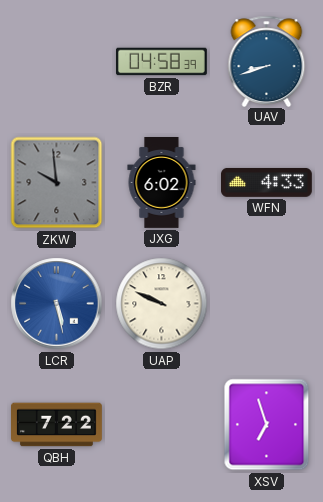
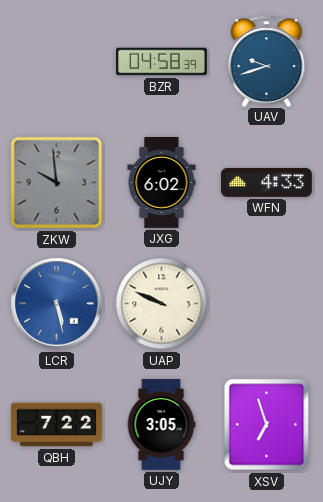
UAV: 8:42 -> 9:42 (267, 61)
UJY: none -> 3:05 (161, 425)
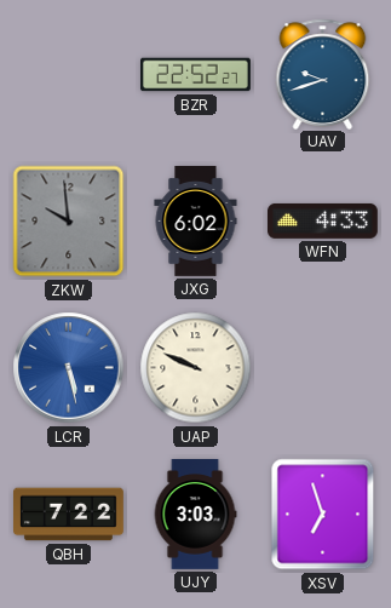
BZR: 04:58 -> 22:52 (196, 75)
UJY: 3:05 -> 3:03 (195, 515)
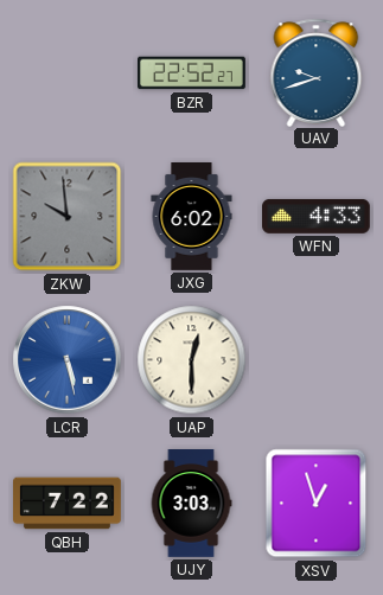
UAP: 9:49 -> 12:30 (192, 360)
XSV: 6:57 -> 12:57 (317, 504)
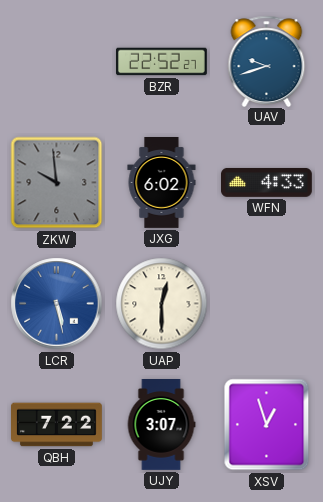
UJY: 3:03 -> 3:07 (161, 425)
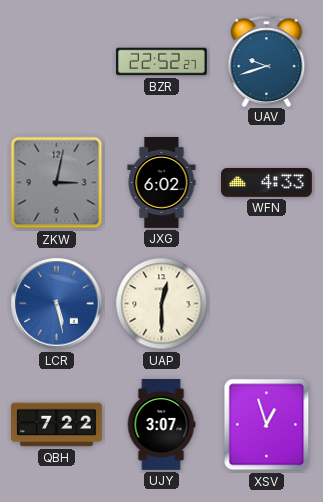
ZKW: 9:59 -> 3:02 (57, 183)
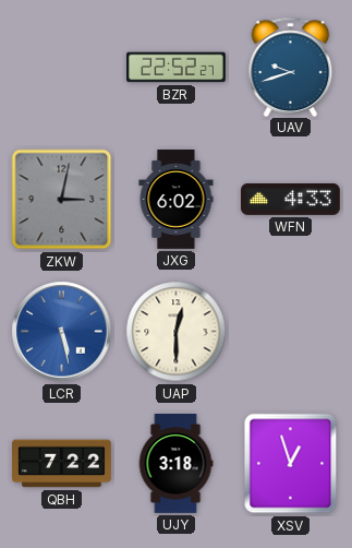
UJY: 3:07 -> 3:18 (175, 464)
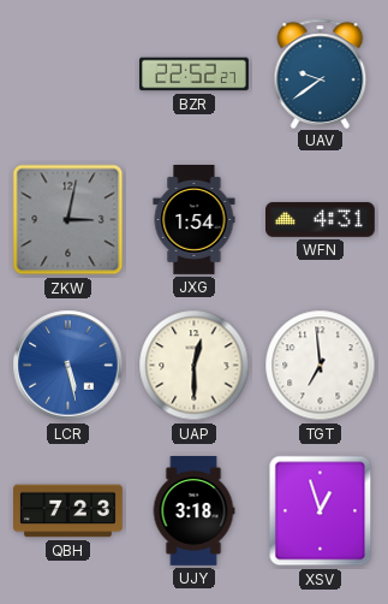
UAV: 9:42 -> 9:39 (321, 73)
JXG: 6:02 -> 1:54 (195, 220)
WFN: 4:33 -> 4:31 (321, 220)
TGT: none -> 6:59 (321, 366)
QBH: 7:22 -> 7:23 (68, 511)
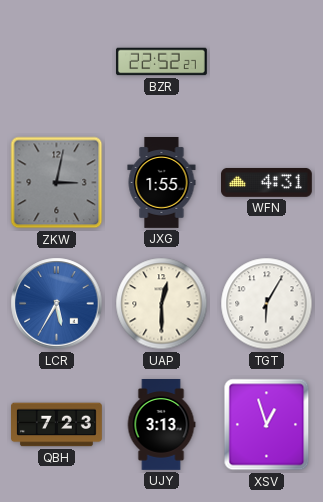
UAV: 9:39 -> none (321, 73)
JXG: 1:54 -> 1:55 (162, 183)
LCR: 5:28 -> 5:35 (57, 304)
TGT: 6:59 -> 6:05 (267, 304)
UJY: 3:18 -> 3:13 (161, 425)
